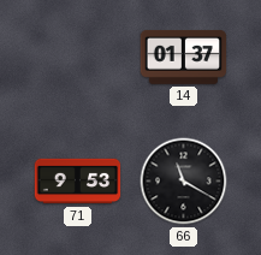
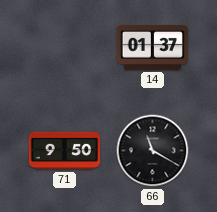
71: 9:53 -> 9:50 (65, 151)
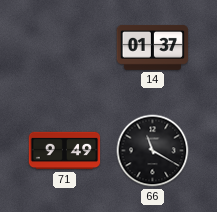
71: 9:50 -> 9:49 (65, 151)
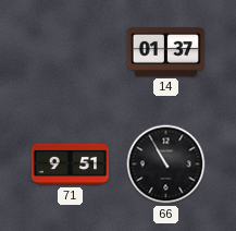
71: 9:49 -> 9:51 (71, 165)
66: 11:20 -> 10:55 (166, 165)
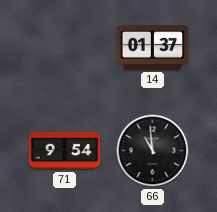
71: 9:51 -> 9:54 (65, 151)
66: 10:55 -> 10:59 (153, 151)
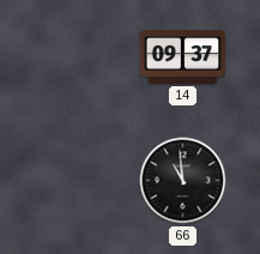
14: 01:37 -> 09:37 (183, 58)
71: 9:54 -> none (65, 151)
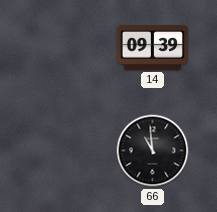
14: 09:37 -> 09:39 (153, 48)
